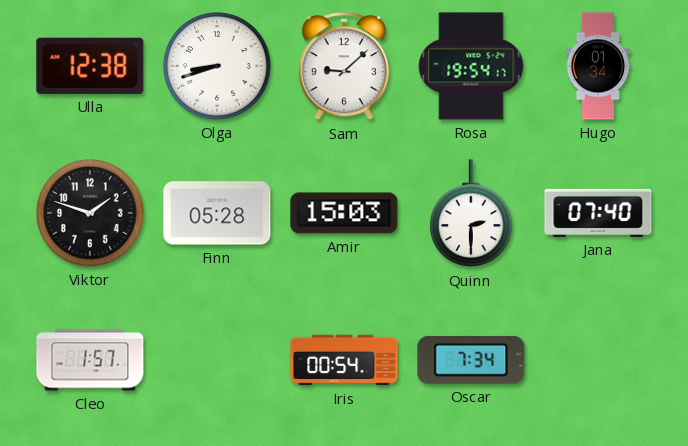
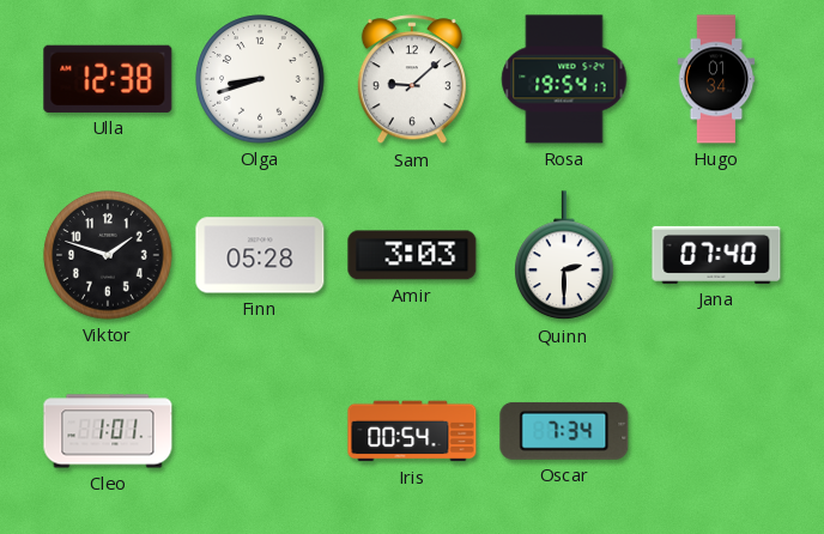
Amir: 15:03 -> 3:03 (412, 255)
Cleo: 1:57 -> 1:01 (108, 431)
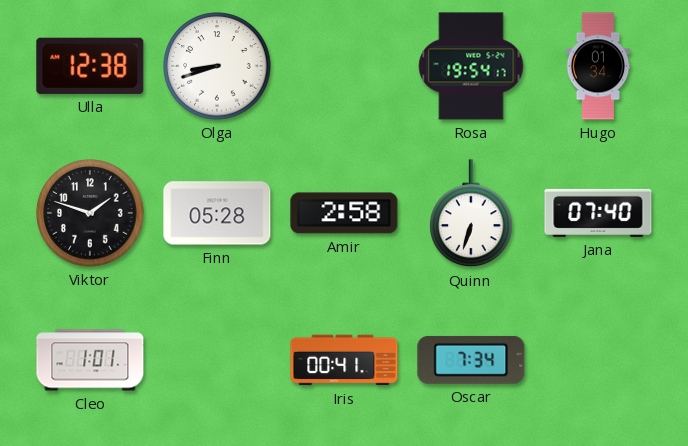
Sam: 9:08 -> none (412, 80)
Amir: 3:03 -> 2:58 (344, 213)
Quinn: 2:30 -> 6:33 (471, 214)
Iris: 00:54 -> 00:41 (344, 360)
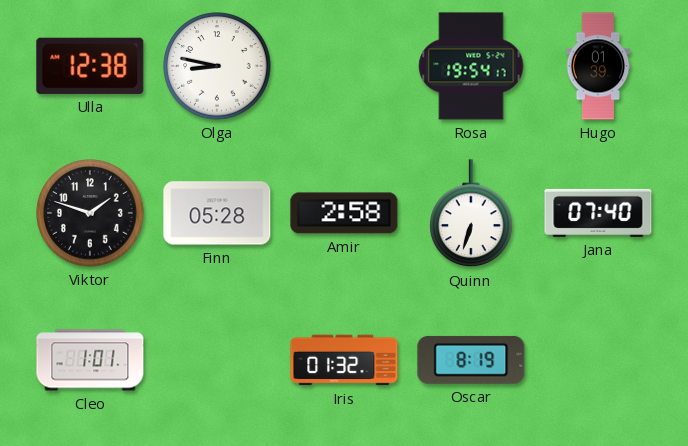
Olga: 8:42 -> 8:47 (217, 66)
Hugo: 01:34 -> 01:39 (598, 66)
Iris: 00:41 -> 01:32 (344, 360)
Oscar: 7:34 -> 8:19 (471, 360)
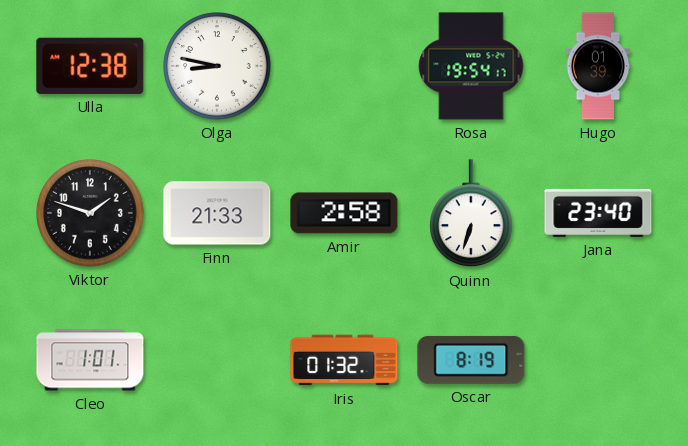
Finn: 05:28 -> 21:33 (217, 213)
Jana: 07:40 -> 23:40 (598, 213)
